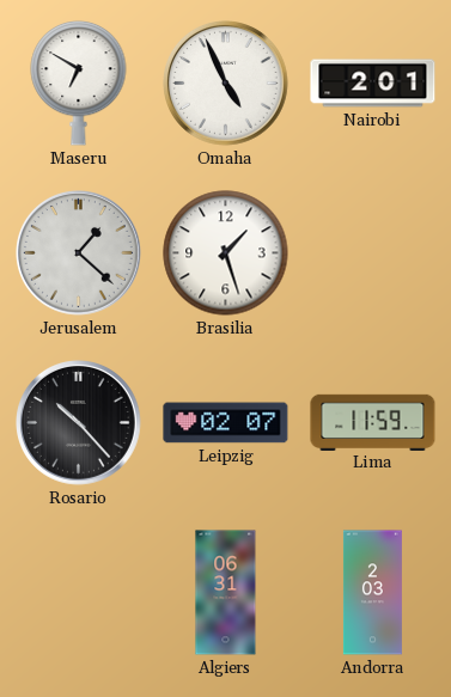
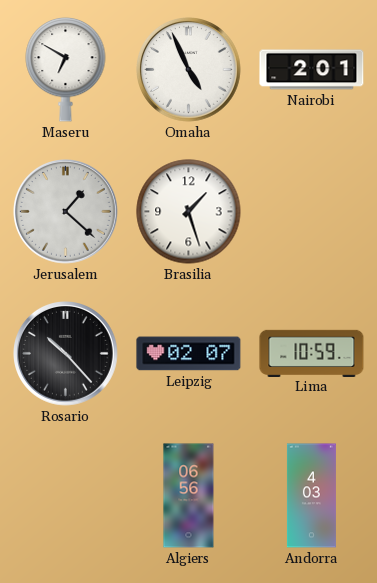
Lima: 11:59 -> 10:59 (312, 353)
Algiers: 06:31 -> 06:56 (189, 496)
Andorra: 2:03 -> 4:03 (311, 496)
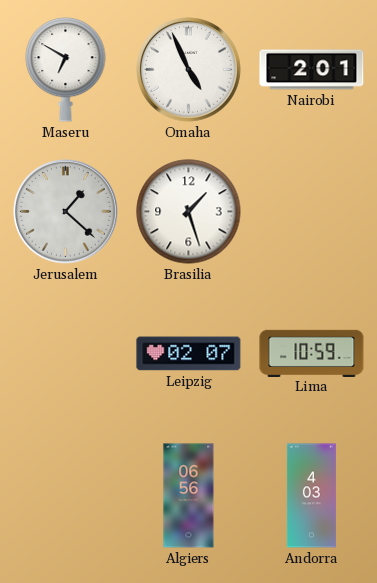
Rosario: 10:23 -> none (66, 354)
